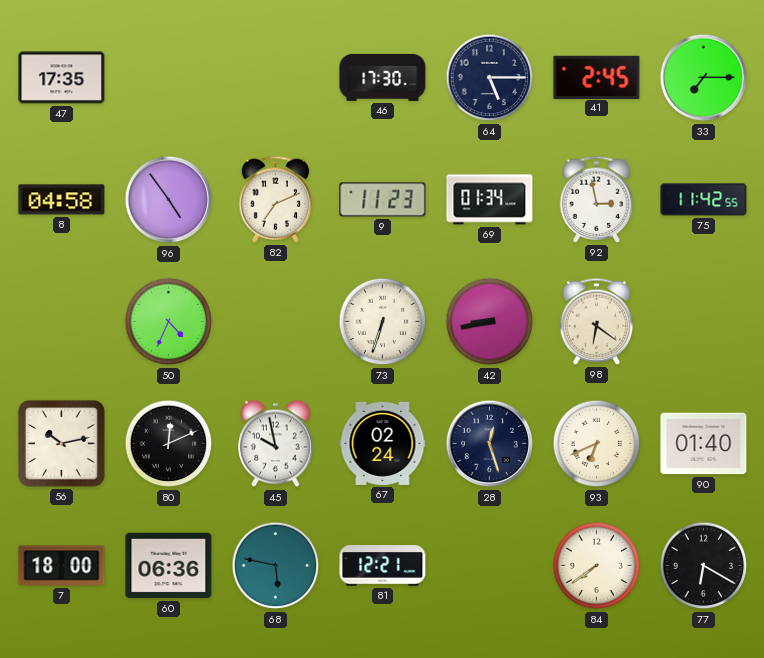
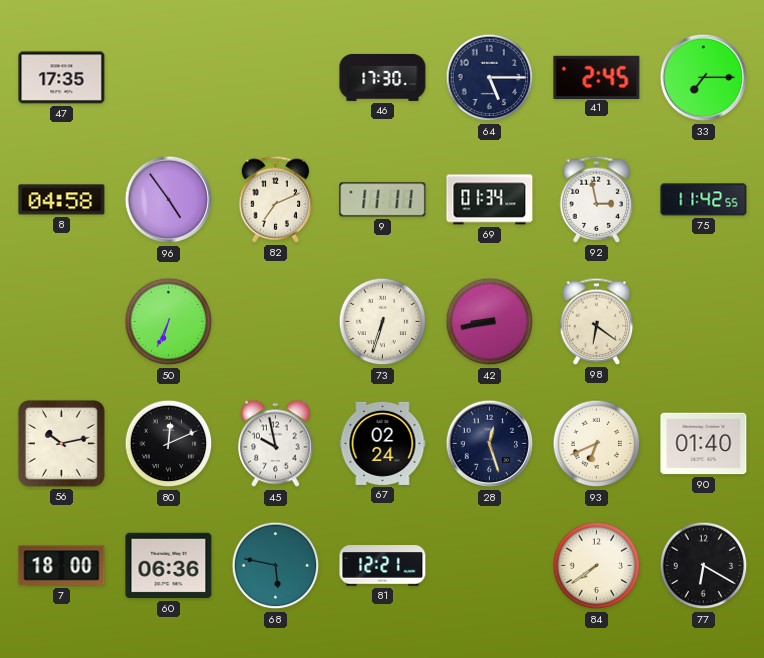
9: 11:23 -> 11:11 (383, 200)
50: 4:34 -> 6:34 (169, 322)
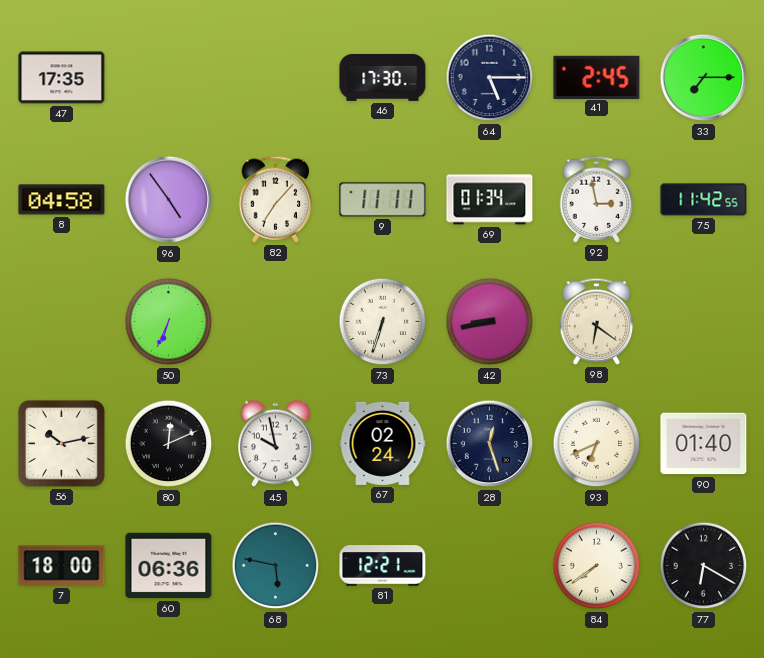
82: 7:11 -> 7:07 (276, 199)
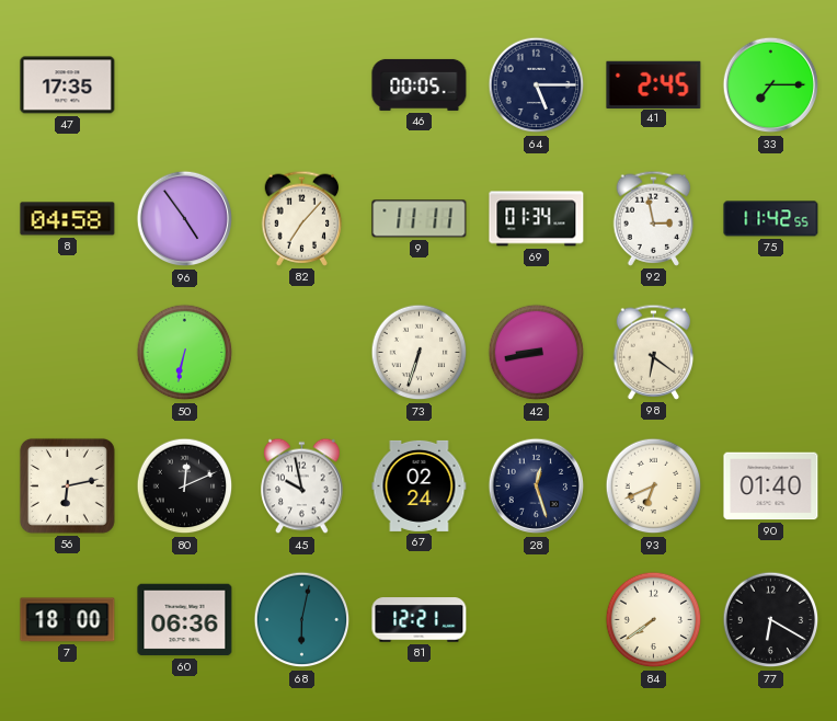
46: 17:30 -> 00:05 (420, 84)
50: 6:34 -> 6:32 (185, 353)
56: 10:13 -> 6:13 (67, 485)
68: 5:47 -> 6:02 (302, 620)
